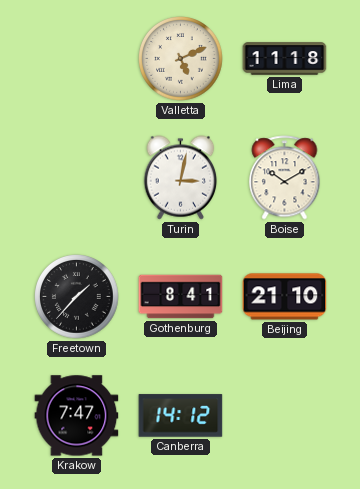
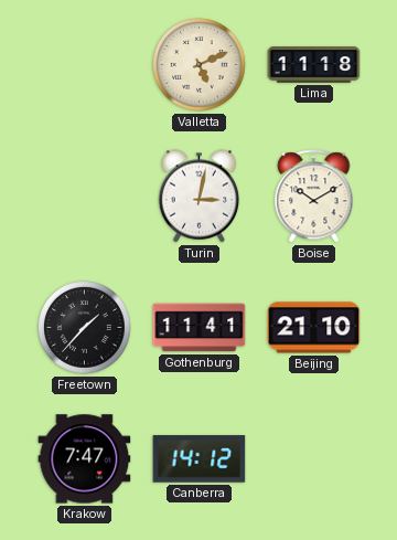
Gothenburg: 8:41 -> 11:41 (200, 328)
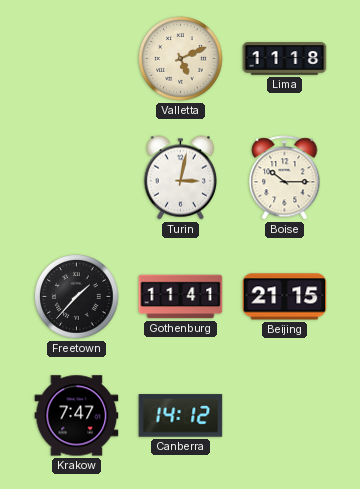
Boise: 10:10 -> 10:15 (285, 178)
Beijing: 21:10 -> 21:15 (285, 297)
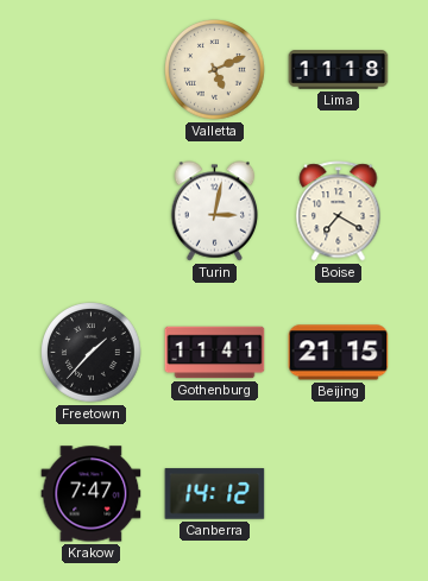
Boise: 10:15 -> 7:20 (339, 211)
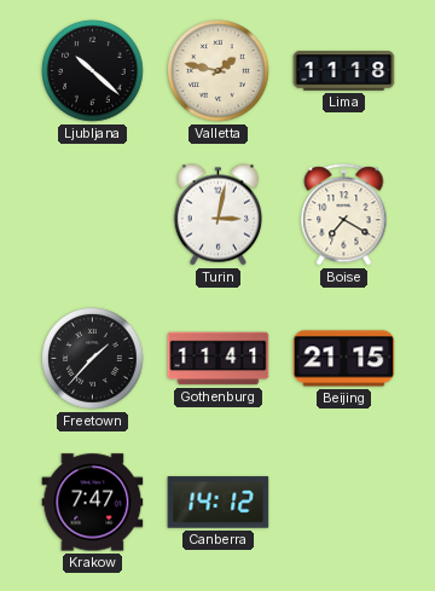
Ljubljana: none -> 10:22 (93, 71)
Valletta: 5:11 -> 1:47 (219, 71)
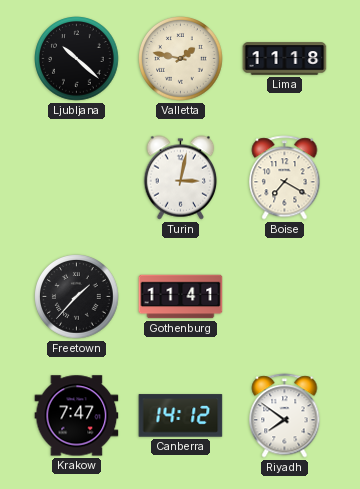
Beijing: 21:15 -> none (344, 359)
Riyadh: none -> 7:51 (285, 416)
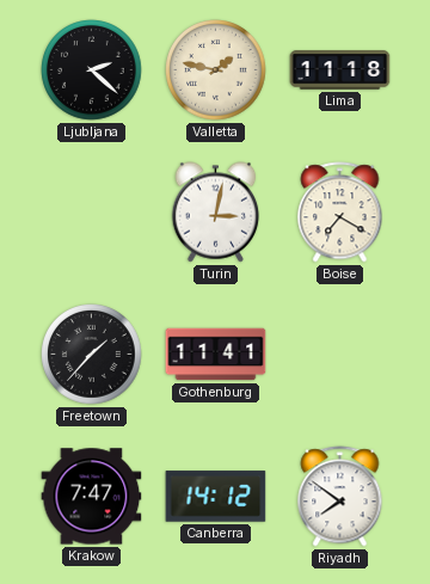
Ljubljana: 10:22 -> 2:22 (92, 70)
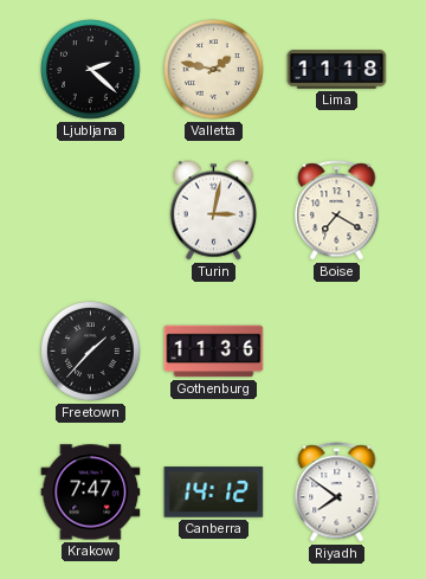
Gothenburg: 11:41 -> 11:36 (214, 352)
